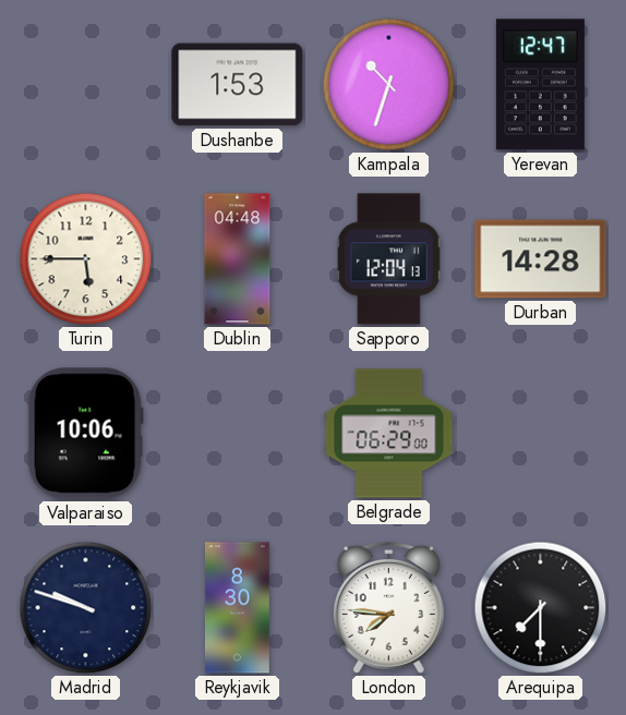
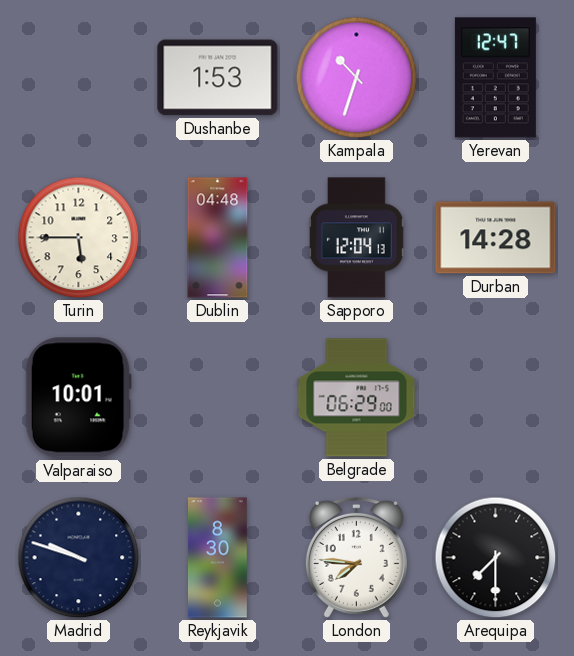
Valparaiso: 10:06 -> 10:01 (78, 398)
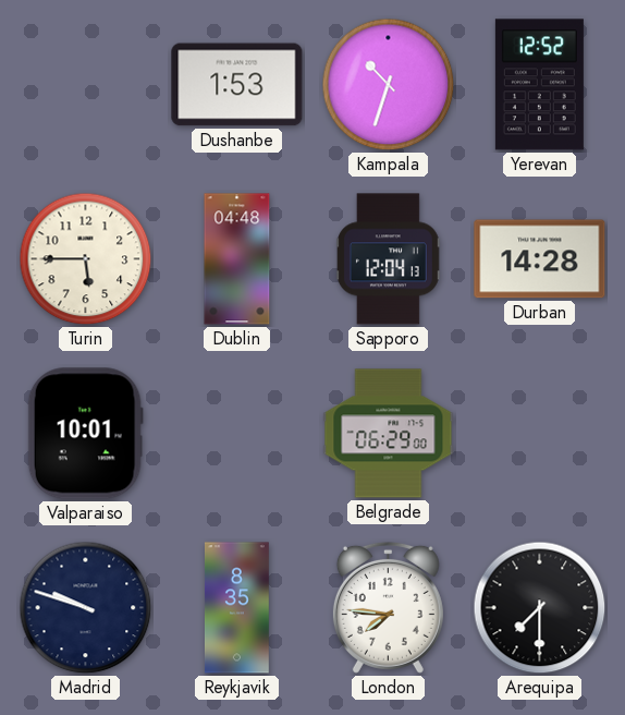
Yerevan: 12:47 -> 12:52 (539, 85)
Reykjavik: 8:30 -> 8:35 (236, 608)
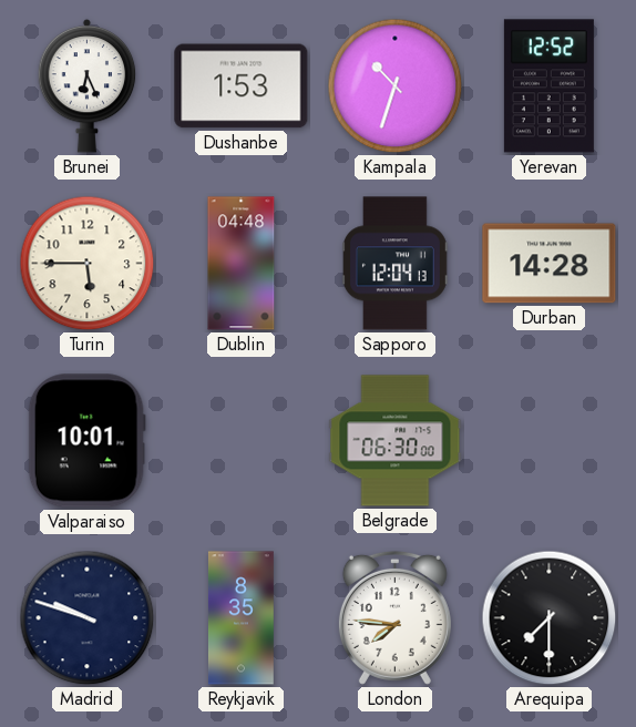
Brunei: none -> 6:26 (88, 85)
Belgrade: 06:29 -> 06:30 (396, 441)
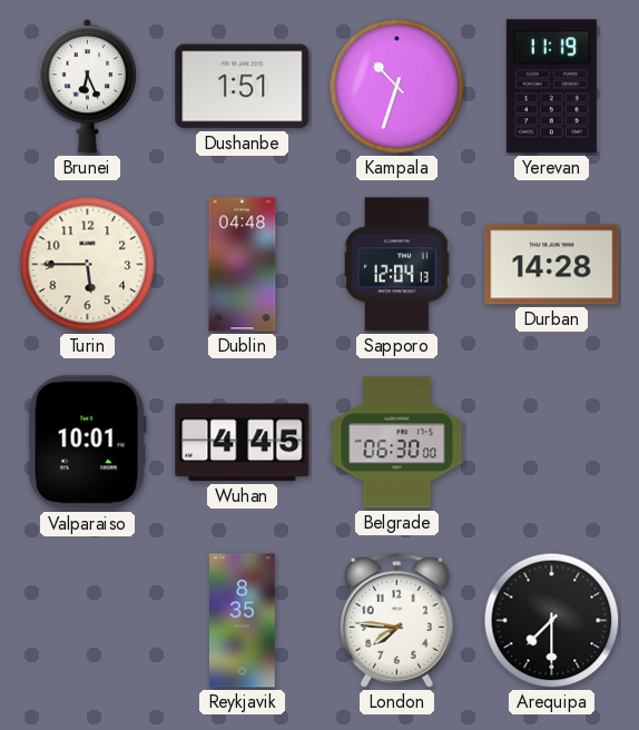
Dushanbe: 1:53 -> 1:51 (243, 87)
Yerevan: 12:52 -> 11:19 (551, 87)
Wuhan: none -> 4:45 (243, 443)
Madrid: 9:48 -> none (88, 618)
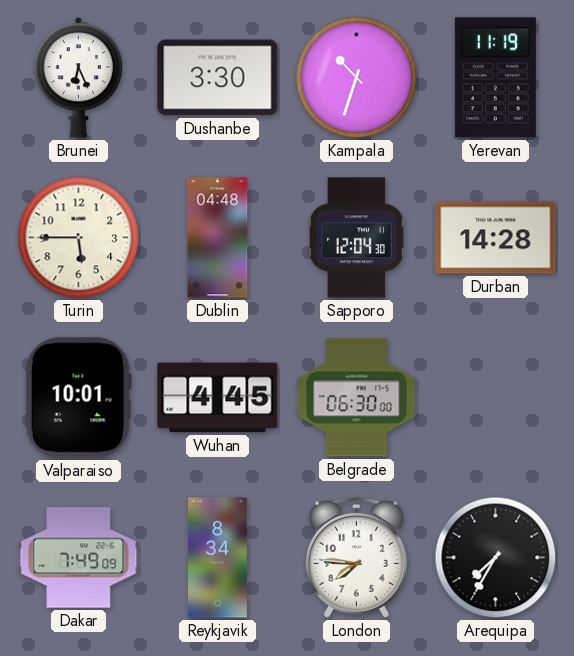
Dushanbe: 1:51 -> 3:30 (218, 78)
Sapporo: 12:04:13 -> 12:04:30 (356, 238)
Dakar: none -> 7:49 (79, 558)
Reykjavik: 8:35 -> 8:34 (217, 558)
Arequipa: 7:30 -> 7:35 (496, 558)
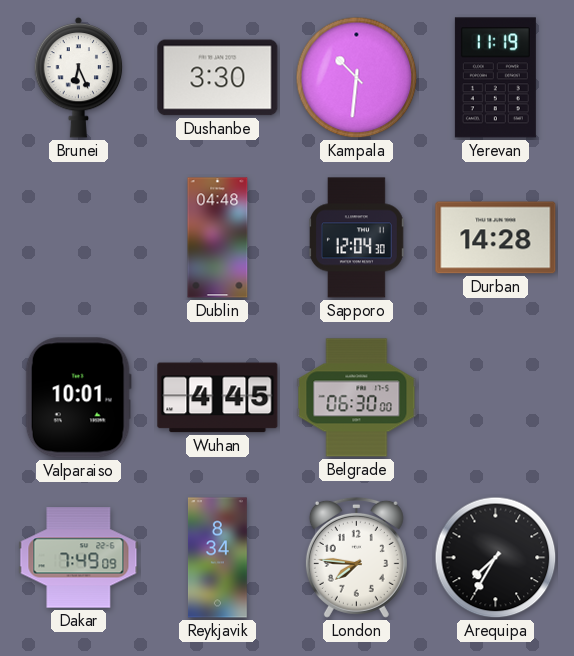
Kampala: 10:33 -> 10:31 (357, 78)
Turin: 5:45 -> none (79, 238)
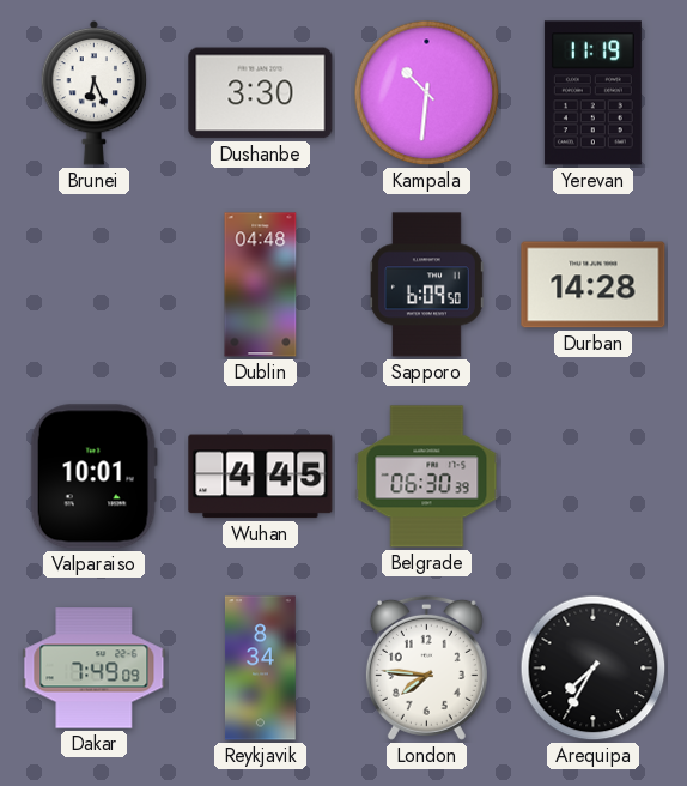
Sapporo: 12:04 -> 6:09 (426, 285)
Belgrade: 06:30:00 -> 06:30:39 (427, 477)
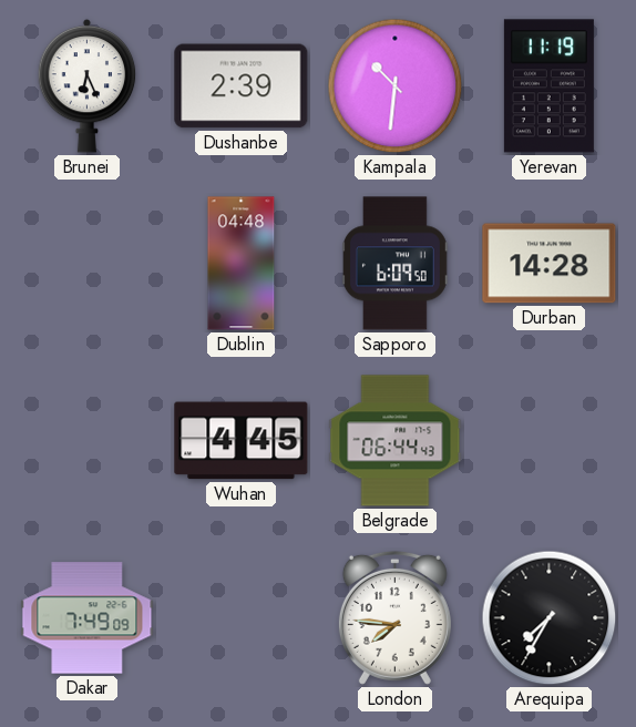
Dushanbe: 3:30 -> 2:39 (242, 86)
Valparaiso: 10:01 -> none (93, 477)
Belgrade: 06:30 -> 06:44 (396, 441)
Reykjavik: 8:34 -> none (260, 669)
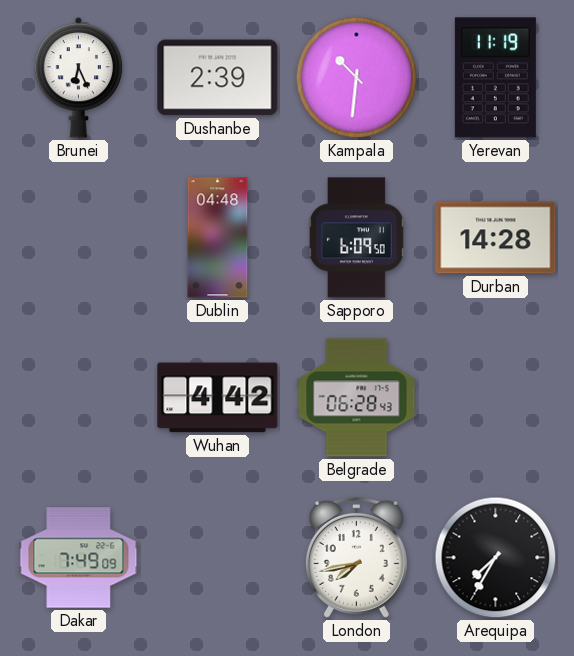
Wuhan: 4:45 -> 4:42 (218, 398)
Belgrade: 06:44 -> 06:28 (357, 398)
London: 7:46 -> 7:43 (356, 557)
